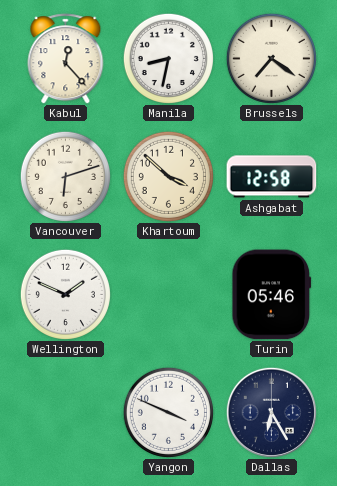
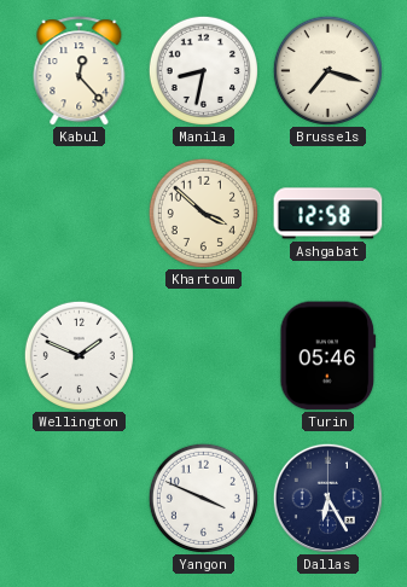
Brussels: 7:21 -> 7:18 (327, 70)
Vancouver: 6:12 -> none (65, 176)
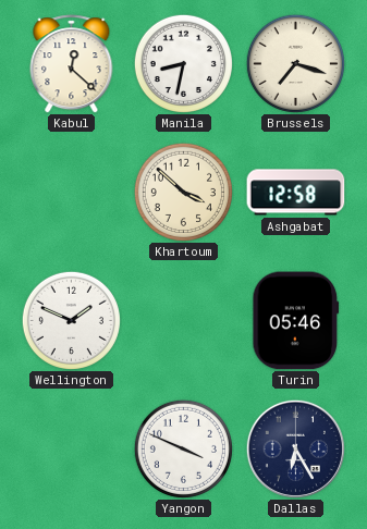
Kabul: 12:23 -> 12:22 (72, 64)
